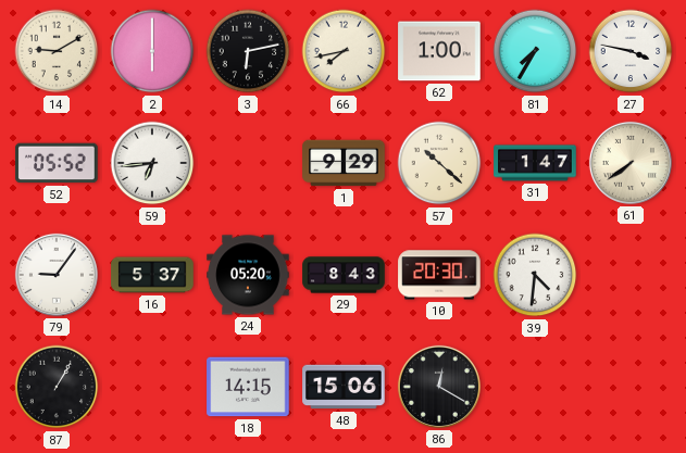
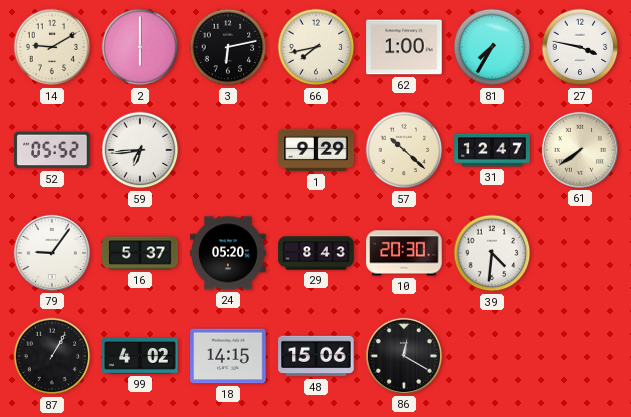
31: 1:47 -> 12:47 (492, 150)
99: none -> 4:02 (140, 356)
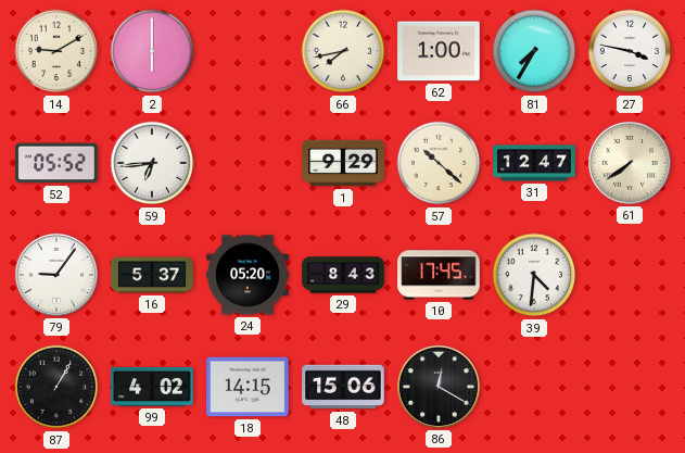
3: 6:13 -> none (228, 47)
10: 20:30 -> 17:45 (439, 275)
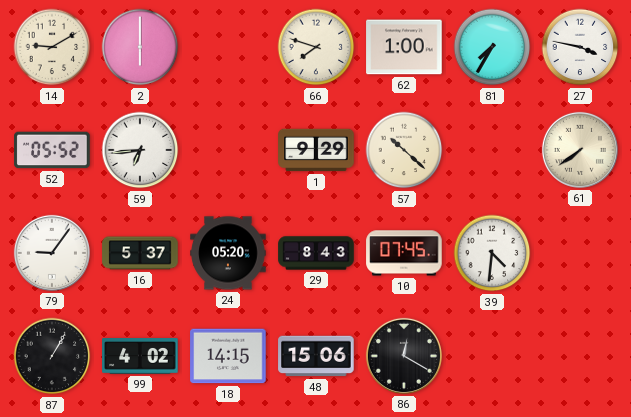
66: 7:43 -> 7:48 (316, 47)
31: 12:47 -> none (534, 163)
10: 17:45 -> 07:45 (404, 253)
